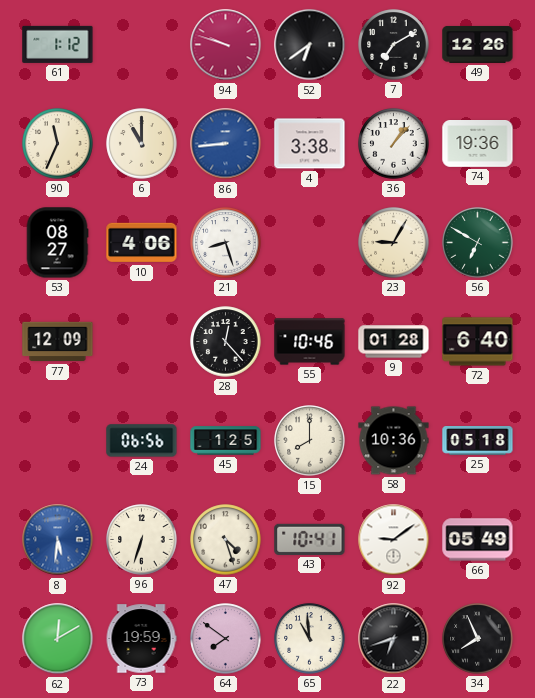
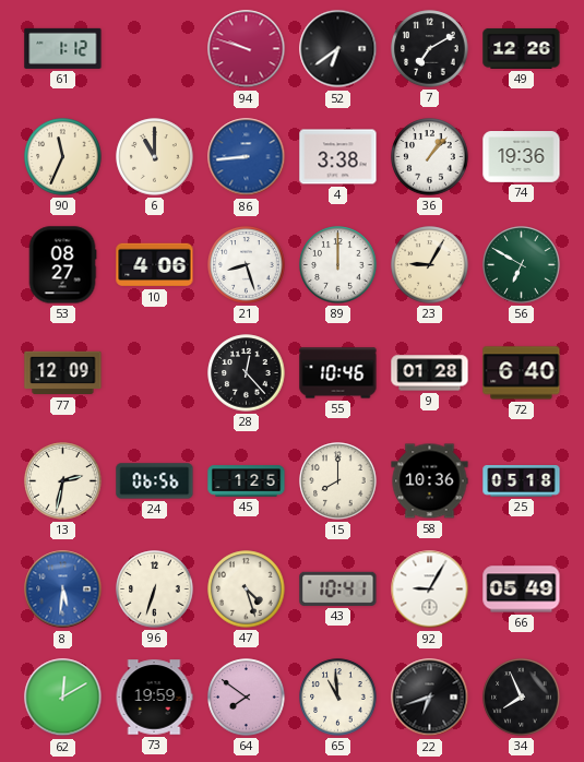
89: none -> 12:00 (338, 265)
13: none -> 2:32 (63, 481)
92: 9:09 -> 9:05 (430, 590)
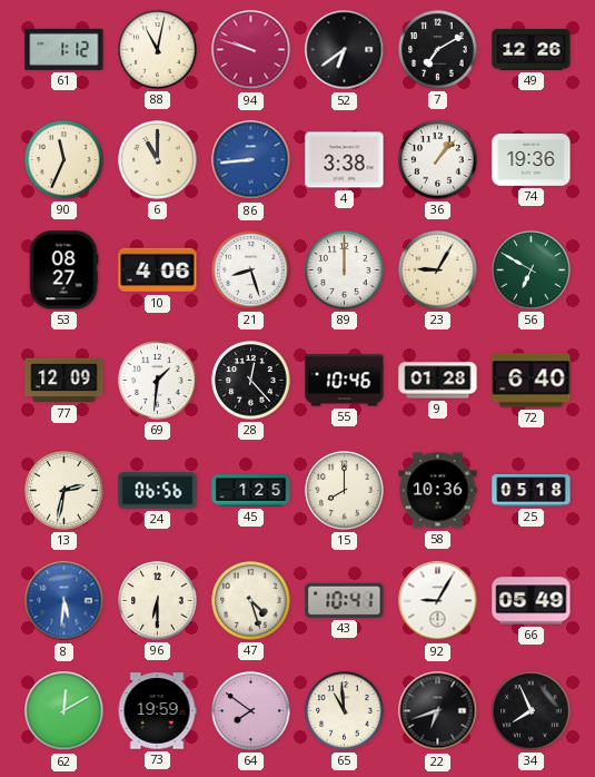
88: none -> 11:02 (158, 50)
69: none -> 1:31 (158, 381)
96: 6:33 -> 6:30 (158, 601)
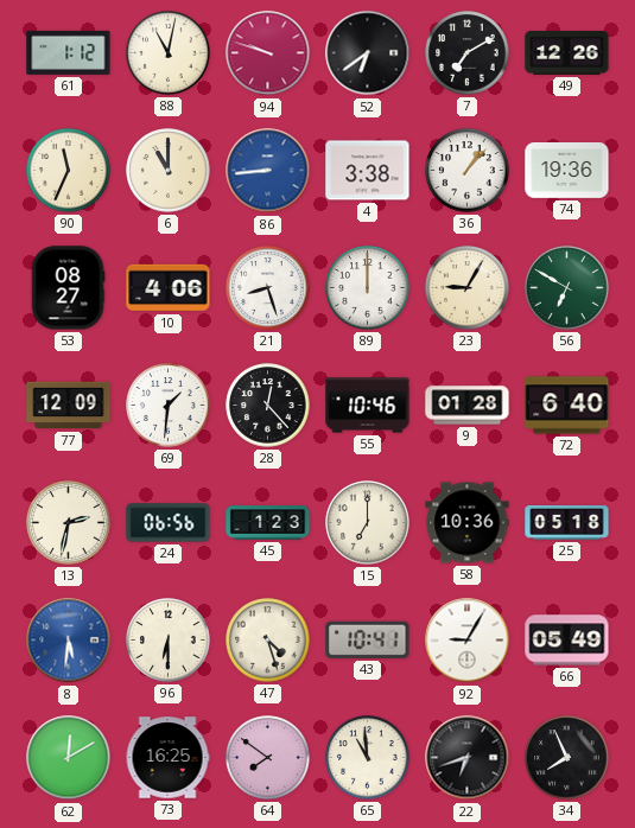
45: 1:25 -> 1:23 (268, 523)
15: 8:00 -> 7:00 (368, 523)
73: 19:59 -> 16:25 (167, 758)
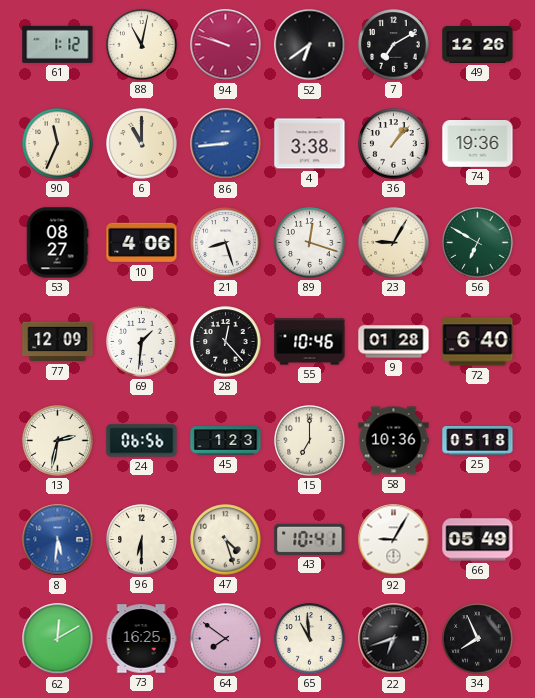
89: 12:00 -> 12:18 (310, 243)
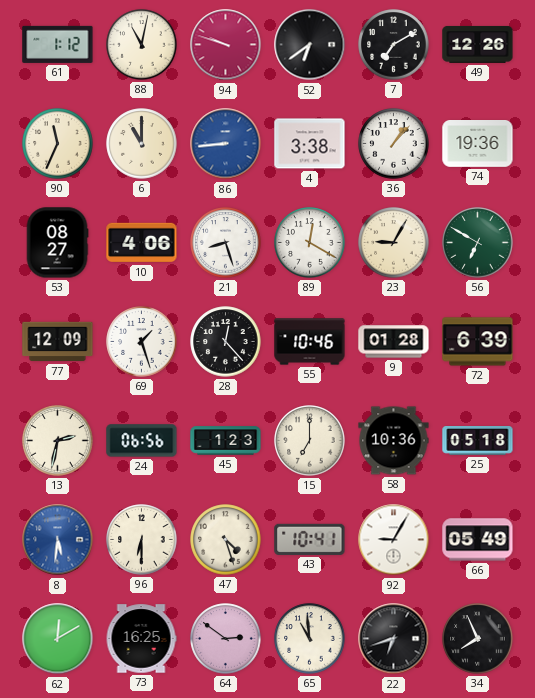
89: 12:18 -> 12:20 (310, 243)
69: 1:31 -> 1:27 (142, 342)
72: 6:40 -> 6:39 (478, 342)
64: 7:51 -> 2:51 (226, 639)
